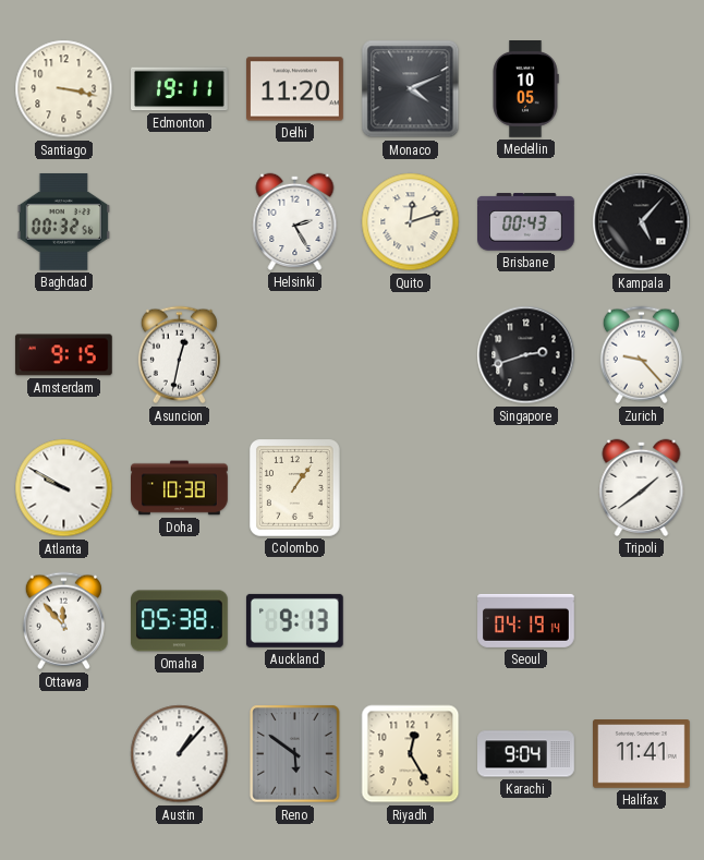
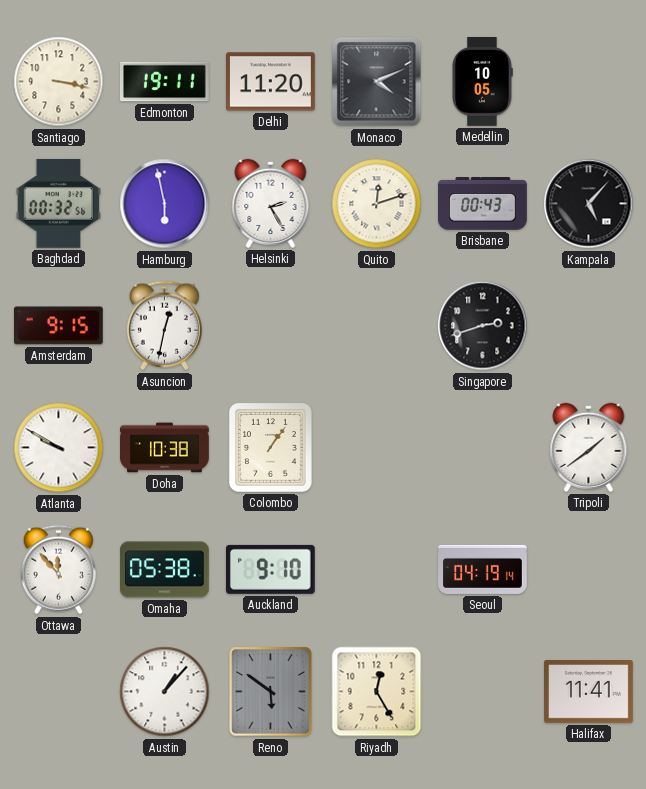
Hamburg: none -> 5:58 (165, 204)
Zurich: 9:23 -> none (641, 355)
Auckland: 9:13 -> 9:10 (270, 569)
Karachi: 9:04 -> none (526, 754)
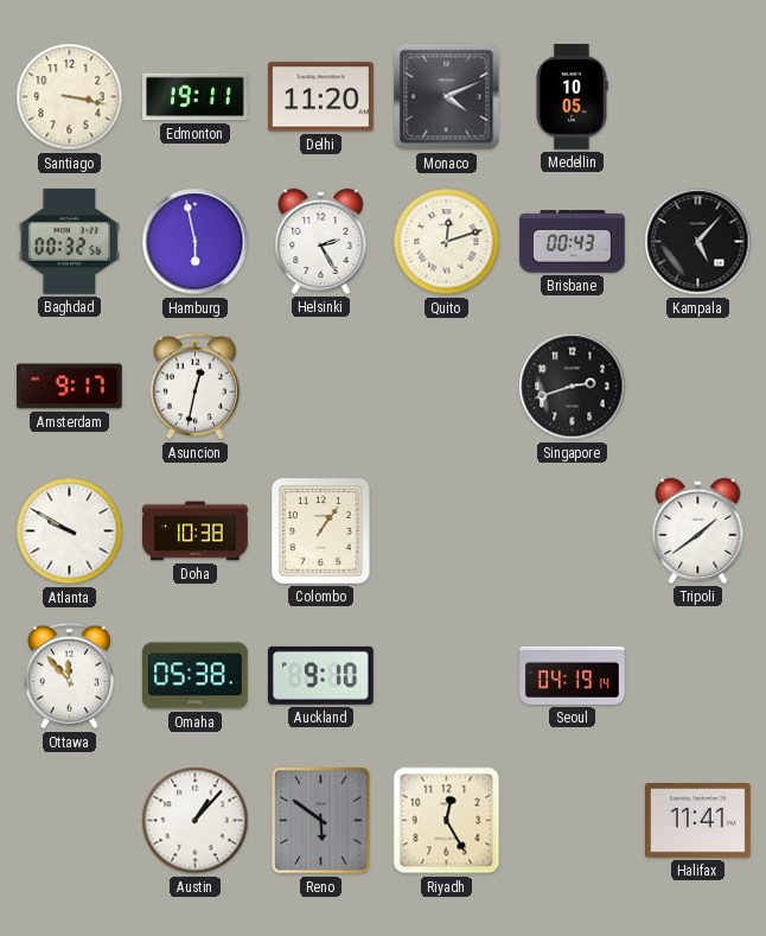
Amsterdam: 9:15 -> 9:17 (69, 387)
